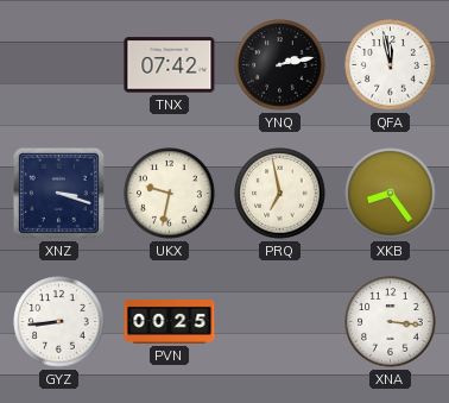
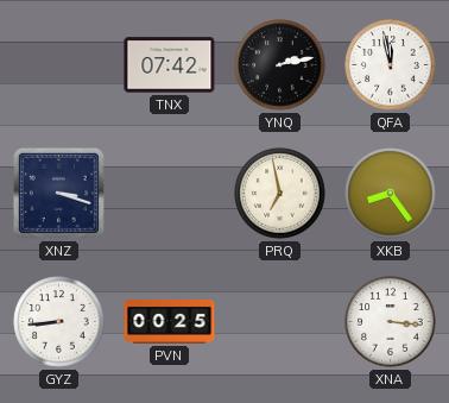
UKX: 9:32 -> none (170, 194)
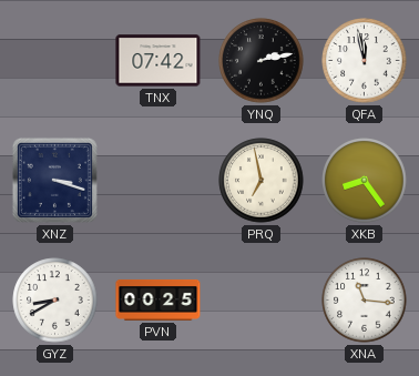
GYZ: 8:44 -> 8:40 (55, 301)
XNA: 3:16 -> 11:16 (365, 301)
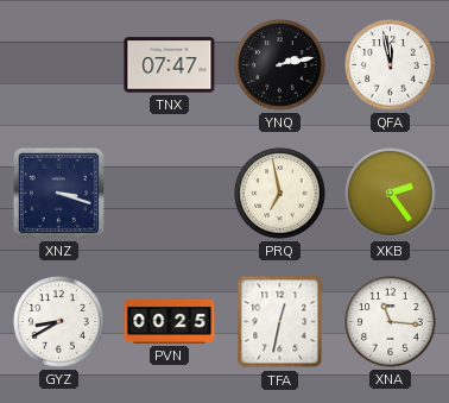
TNX: 07:42 -> 07:47 (170, 65)
XKB: 8:24 -> 2:24 (391, 194)
TFA: none -> 12:32 (280, 322)
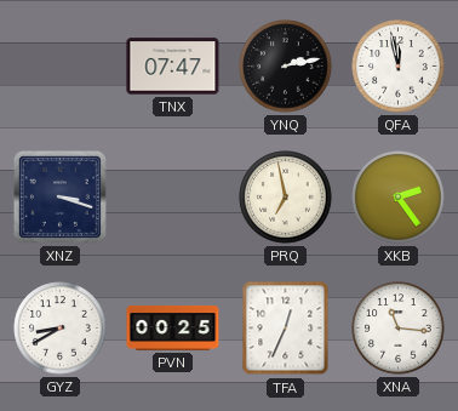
TFA: 12:32 -> 12:34 (286, 329)
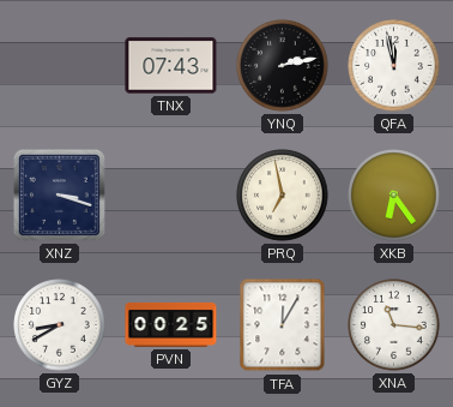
TNX: 07:47 -> 07:43 (171, 66)
XKB: 2:24 -> 6:24 (394, 196)
TFA: 12:34 -> 12:05 (283, 325)
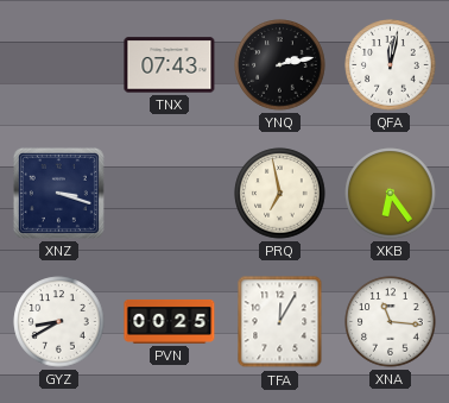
QFA: 11:58 -> 12:02 (391, 65)
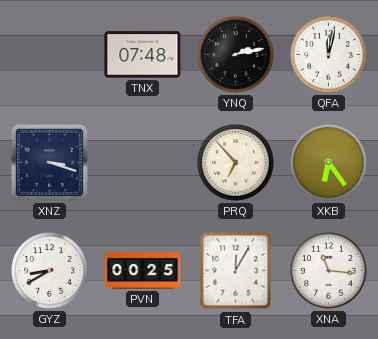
TNX: 07:43 -> 07:48 (143, 55)
PRQ: 6:58 -> 6:53 (236, 163)
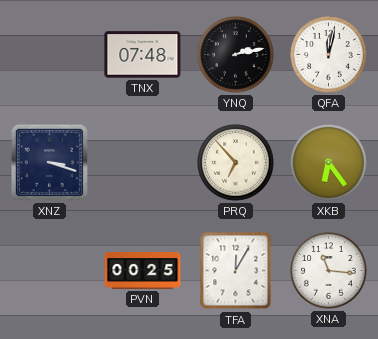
GYZ: 8:40 -> none (50, 271)
